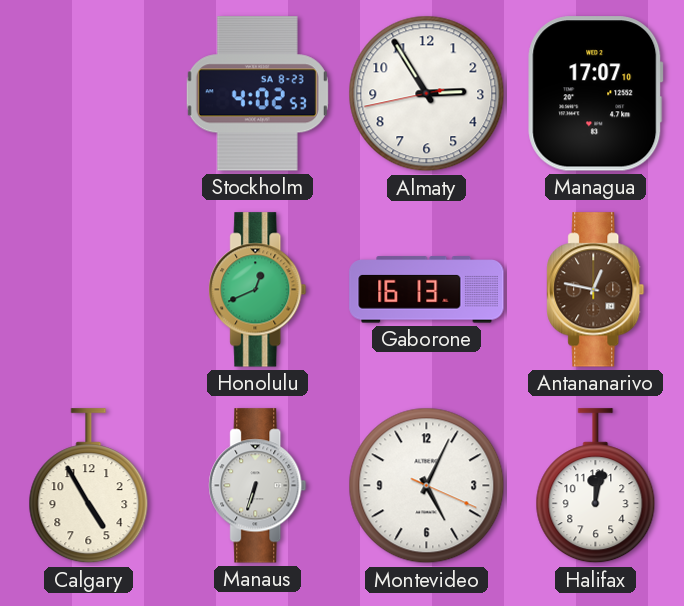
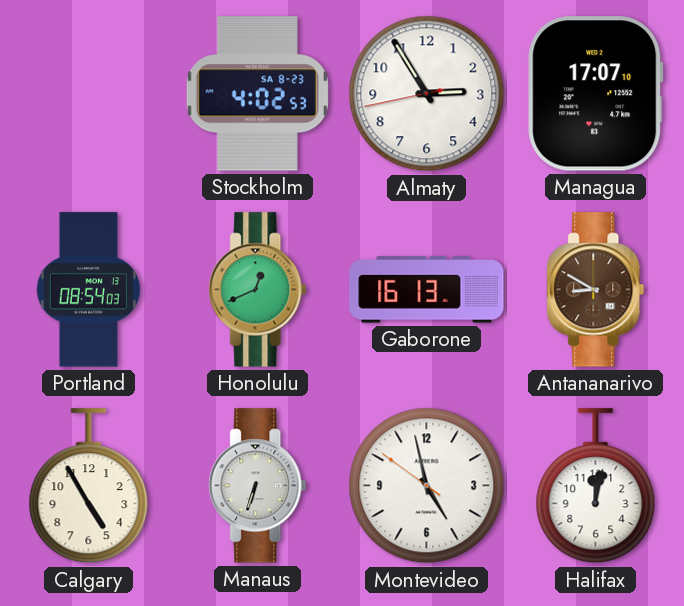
Portland: none -> 08:54 (88, 290)
Antananarivo: 12:47 -> 8:50 (596, 290)
Montevideo: 5:04 -> 4:57 (427, 486)
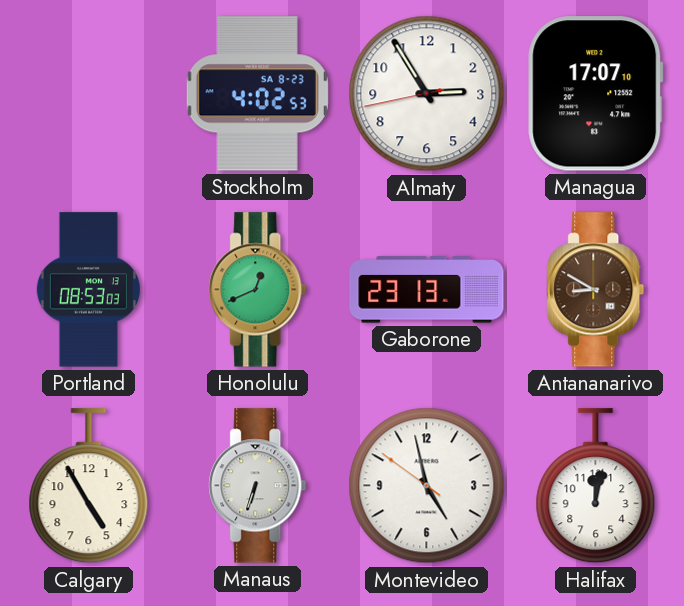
Portland: 08:54 -> 08:53 (88, 290)
Gaborone: 16:13 -> 23:13 (427, 290)
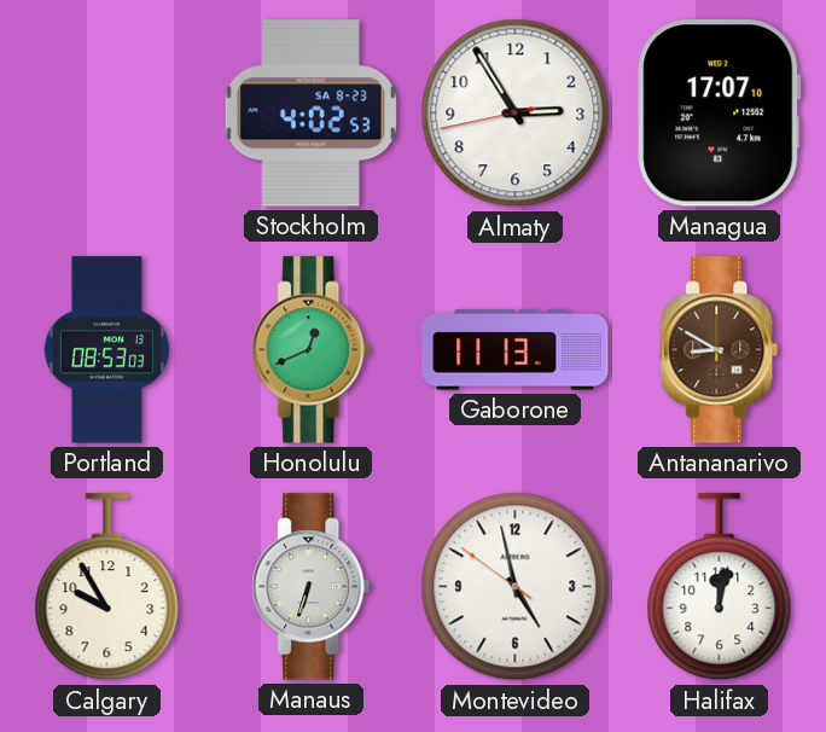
Gaborone: 23:13 -> 11:13 (516, 350)
Calgary: 4:55 -> 9:55 (107, 587)
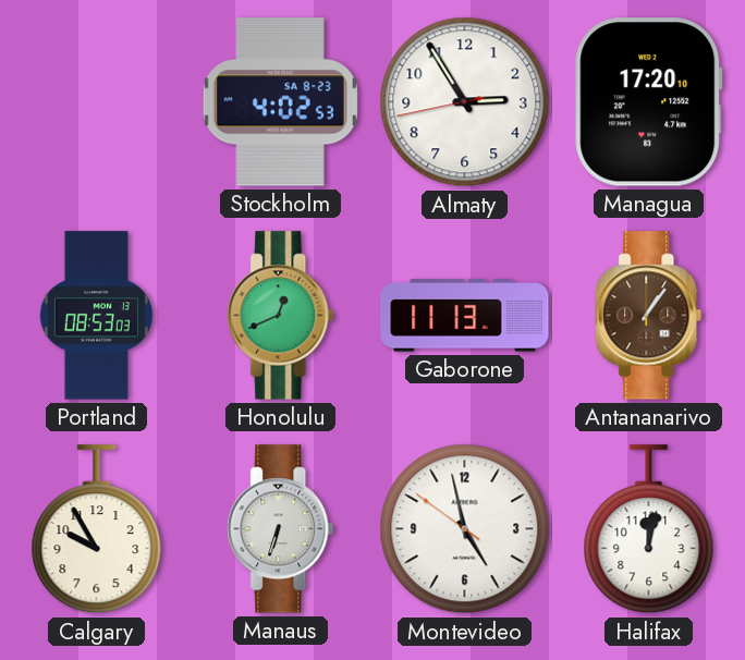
Managua: 17:07 -> 17:20 (649, 102)
Antananarivo: 8:50 -> 1:06 (649, 316)
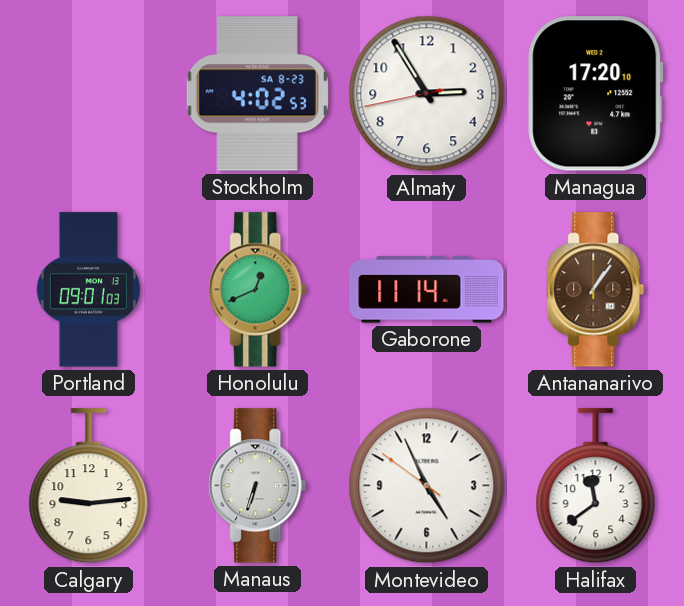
Portland: 08:53 -> 09:01 (88, 290)
Gaborone: 11:13 -> 11:14 (427, 290)
Calgary: 9:55 -> 9:14 (89, 486)
Montevideo: 4:57 -> 4:55 (427, 486)
Halifax: 12:02 -> 11:39 (596, 486)
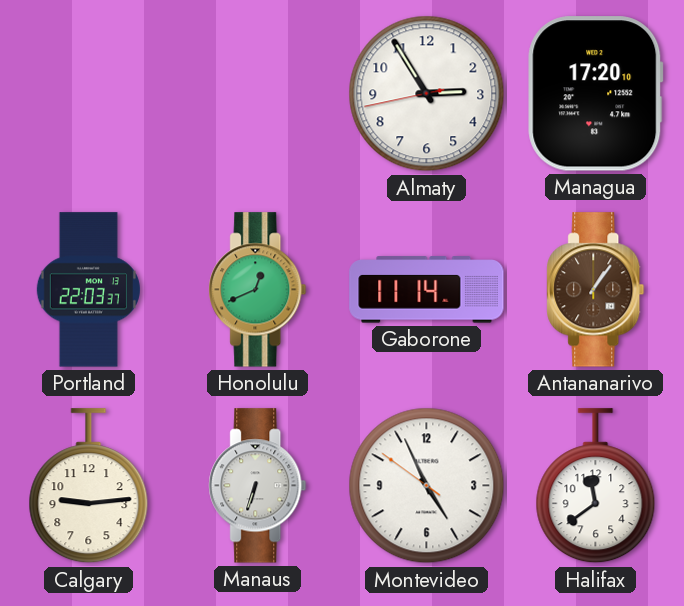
Stockholm: 4:02 -> none (257, 94)
Portland: 09:01 -> 22:03 (88, 290)
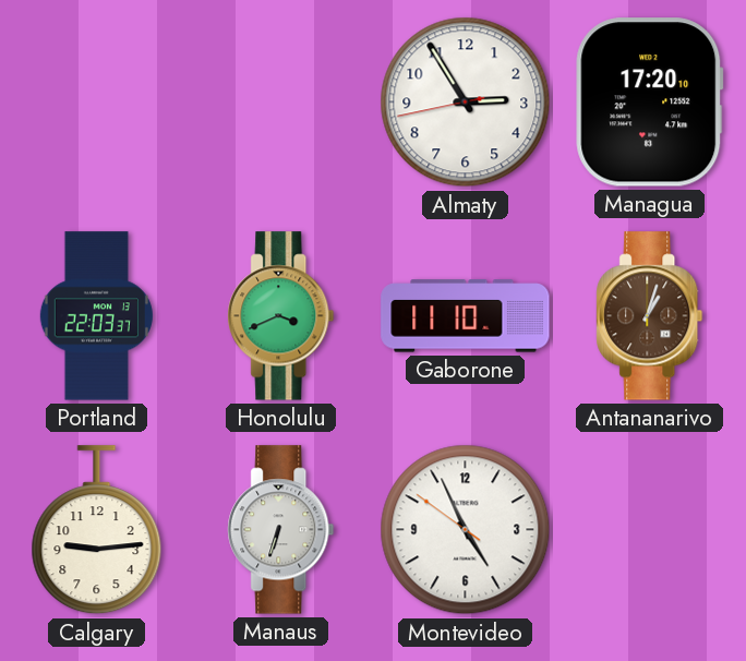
Honolulu: 12:41 -> 3:41 (281, 316)
Gaborone: 11:14 -> 11:10 (466, 316)
Antananarivo: 1:06 -> 1:03 (650, 316)
Halifax: 11:39 -> none (596, 486)
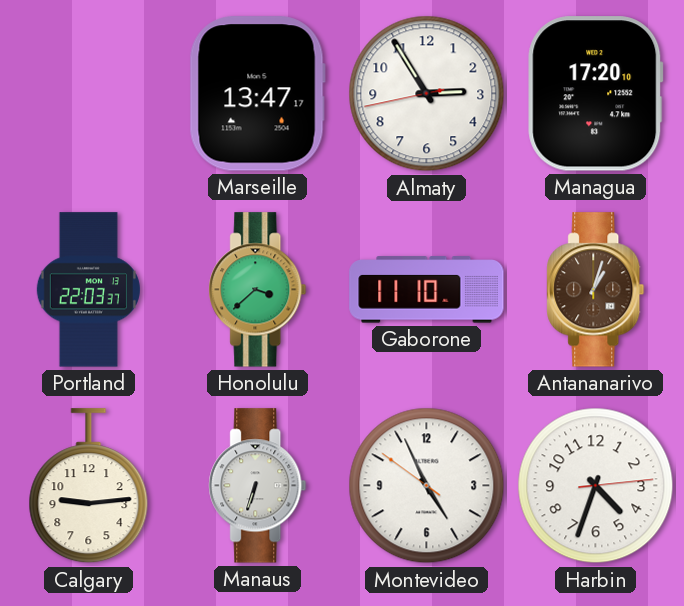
Marseille: none -> 13:47 (257, 94)
Honolulu: 3:41 -> 3:38 (258, 290)
Harbin: none -> 4:33 (596, 486)
